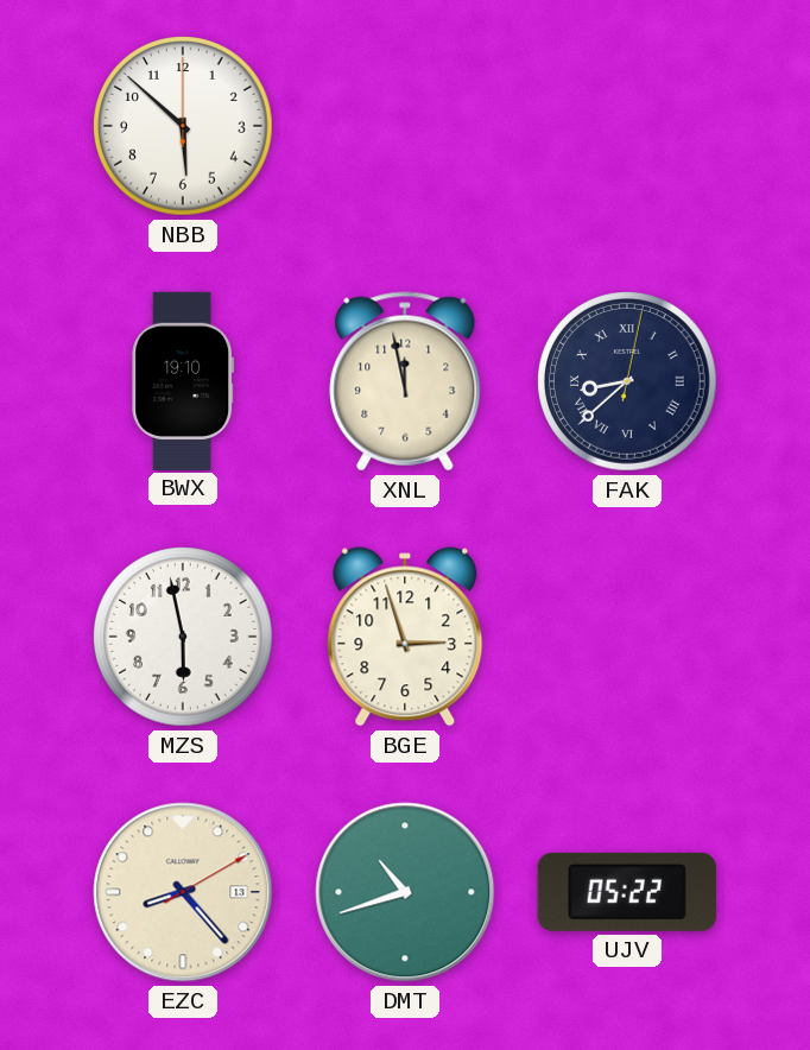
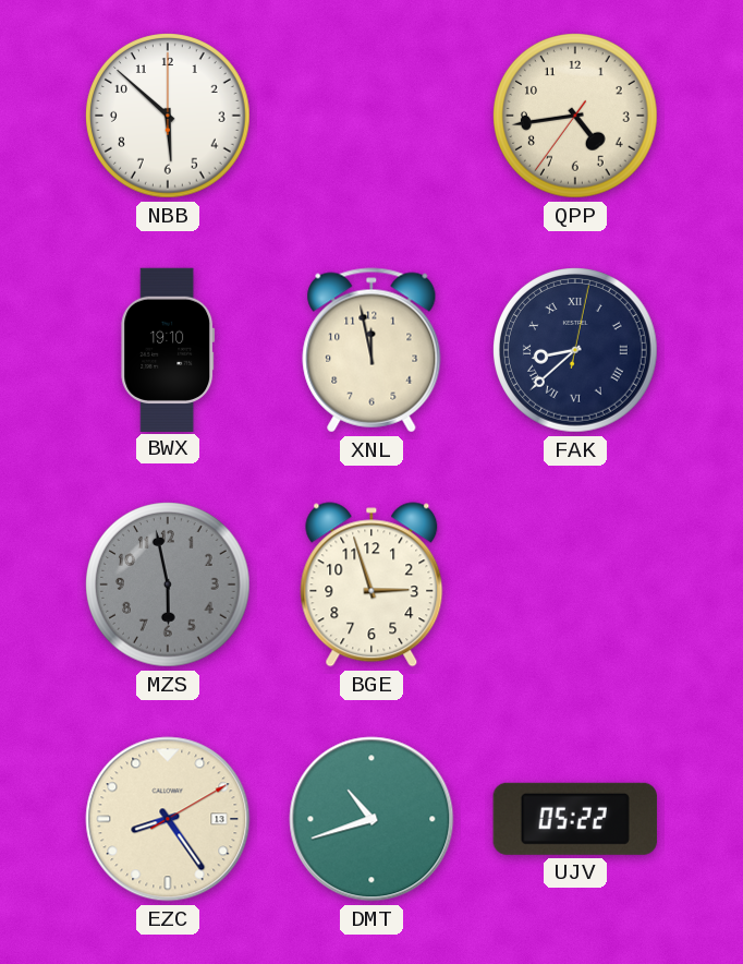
QPP: none -> 4:43 (576, 117)
MZS dial: white -> grey (169, 586)
EZC: 8:23 -> 8:24 (168, 819)
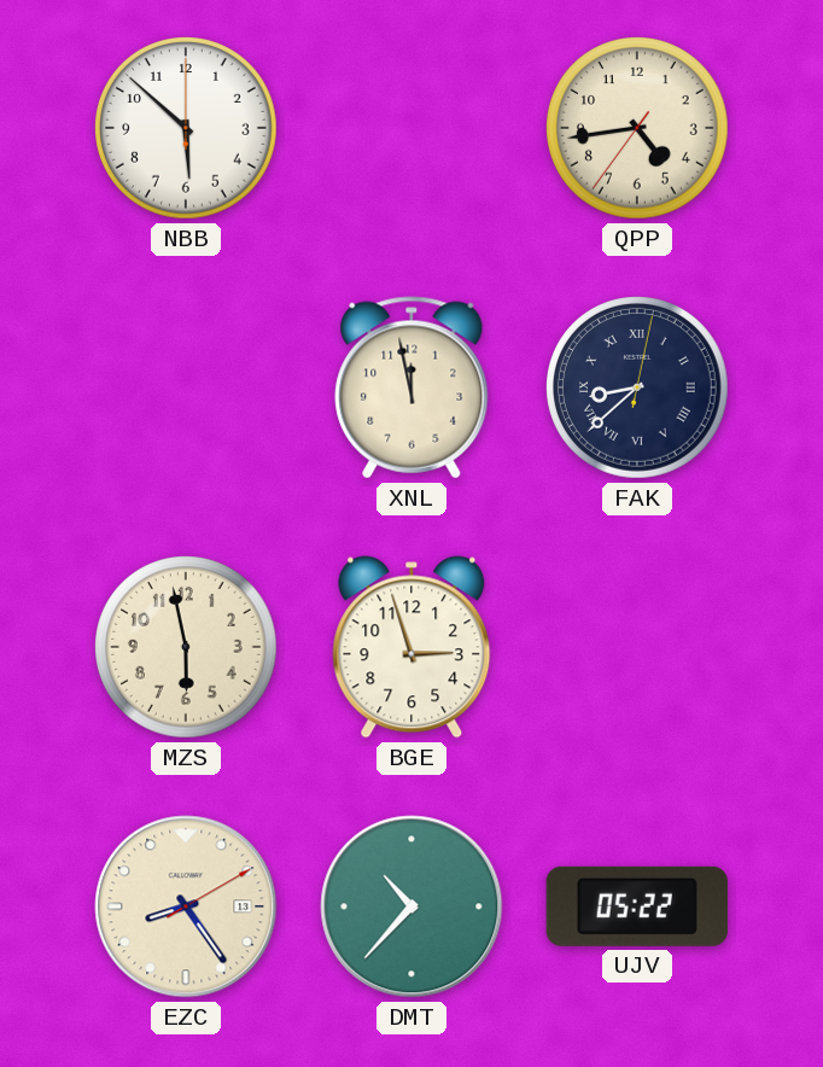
BWX: 19:10 -> none (168, 349)
MZS dial: grey -> cream (187, 648)
DMT: 10:42 -> 10:37 (411, 906)
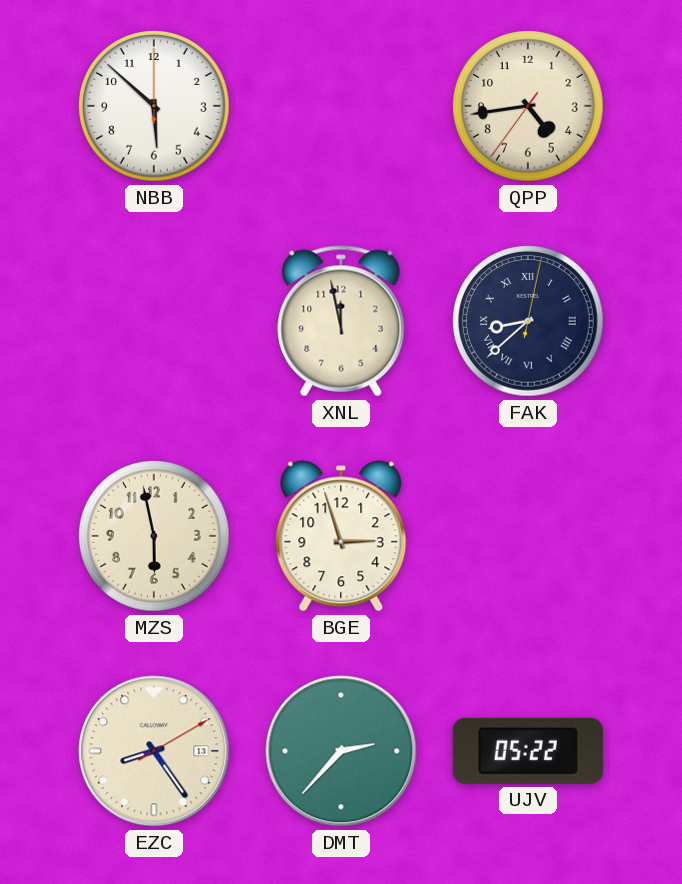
DMT: 10:37 -> 2:37 (341, 751)
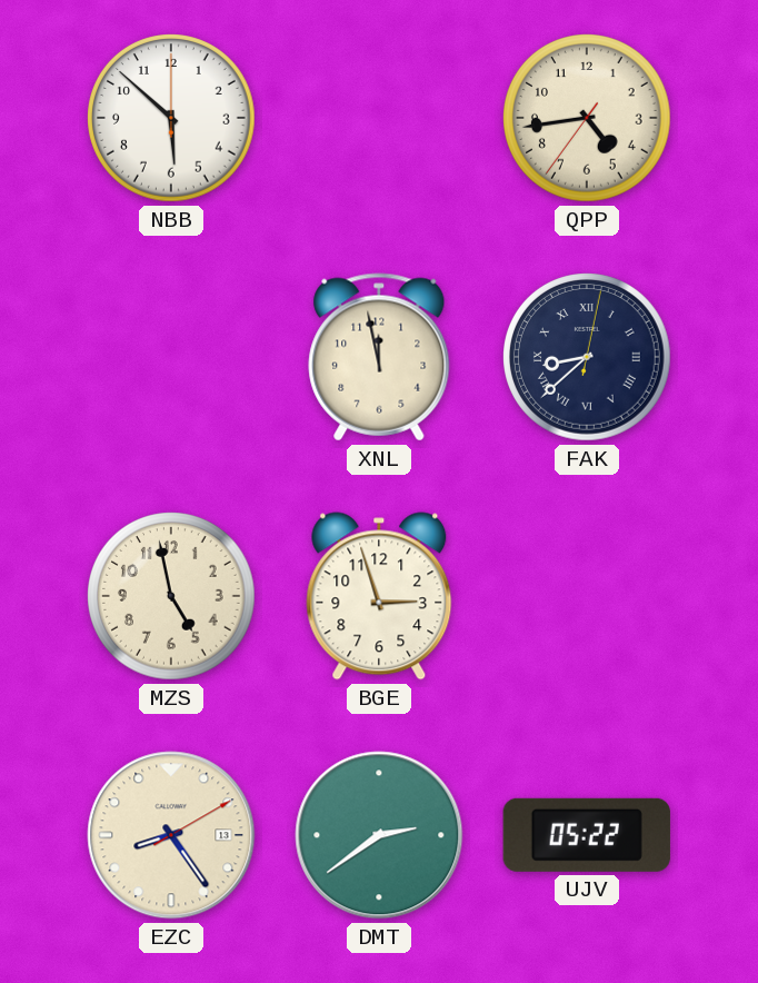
MZS: 5:58 -> 4:58 (172, 597)
DMT: 2:37 -> 2:39 (379, 835)
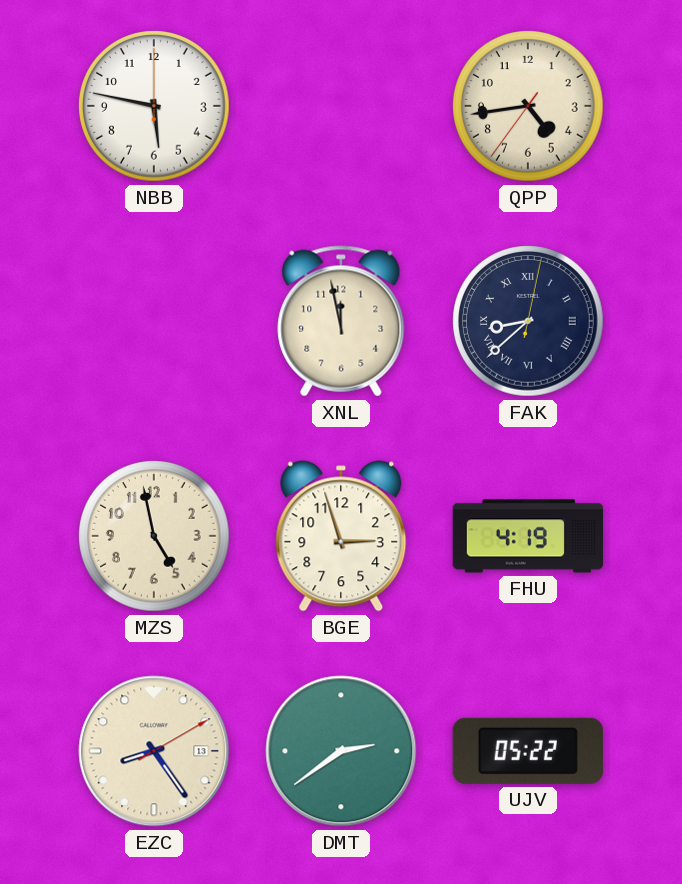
NBB: 5:52 -> 5:47 (155, 107)
FHU: none -> 4:19 (528, 536)
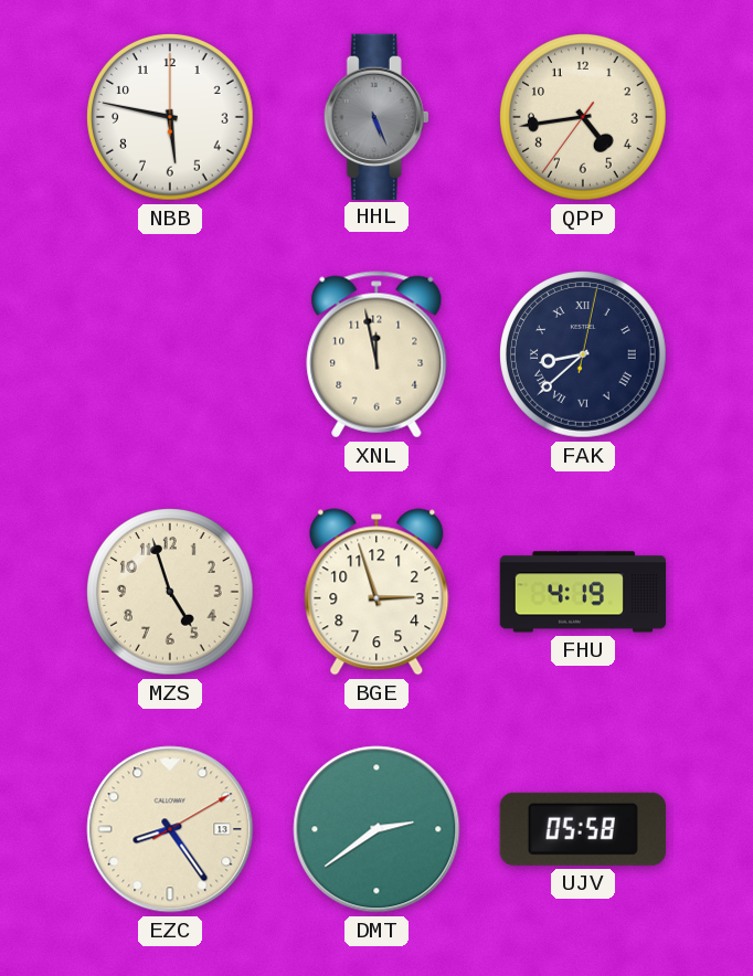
HHL: none -> 5:26 (376, 116)
MZS: 4:58 -> 4:57 (171, 593)
UJV: 05:22 -> 05:58 (583, 829)
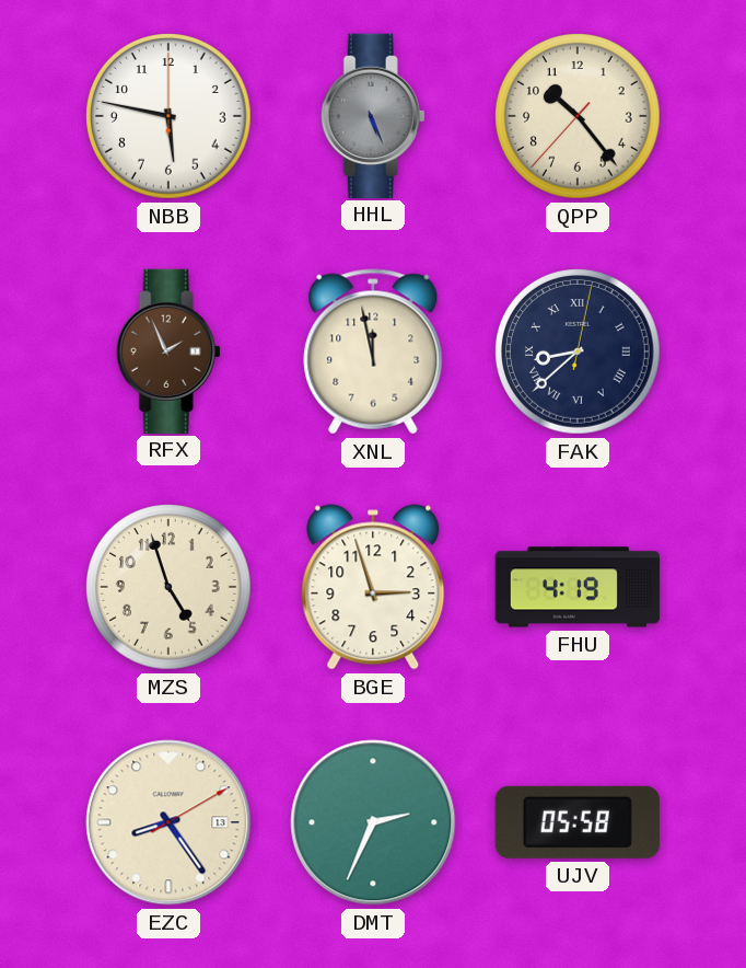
QPP: 4:43 -> 10:23 (579, 117)
RFX: none -> 1:56 (168, 350)
DMT: 2:39 -> 2:34 (373, 822)
